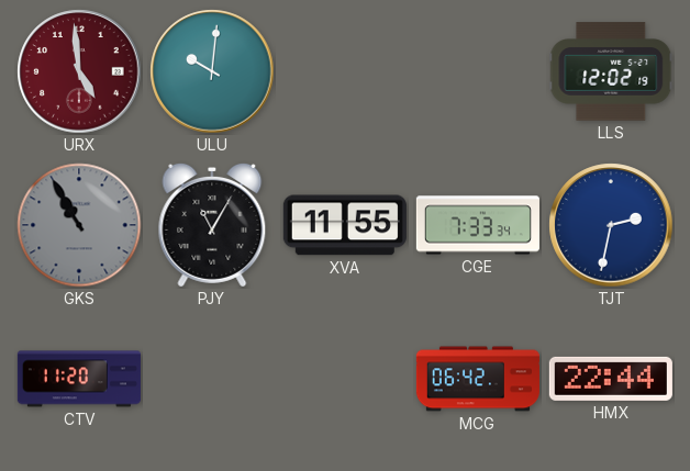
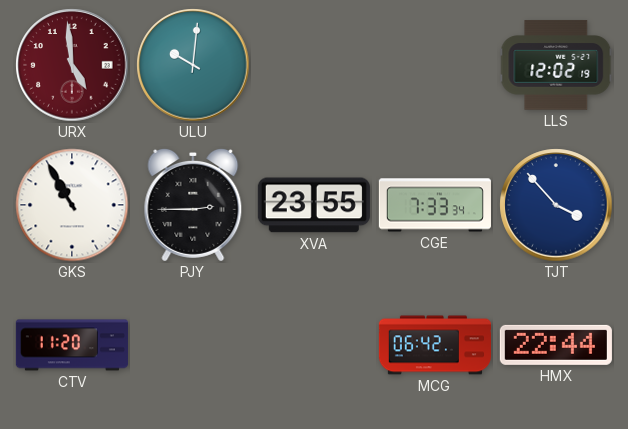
GKS dial: grey -> white (72, 205)
PJY: 11:05 -> 2:45 (193, 205)
XVA: 11:55 -> 23:55 (314, 205)
TJT: 2:32 -> 3:53 (556, 205)
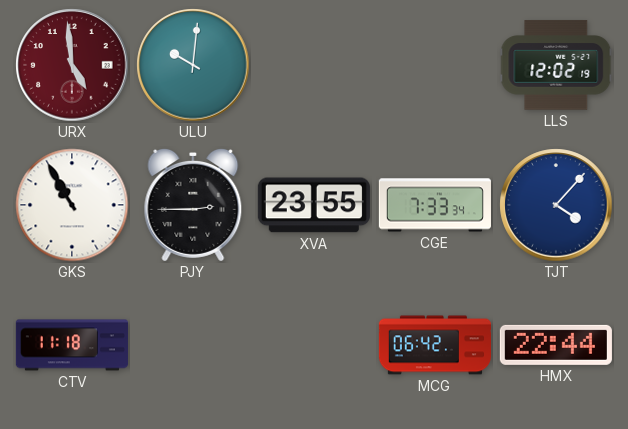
TJT: 3:53 -> 4:07 (556, 205)
CTV: 11:20 -> 11:18 (72, 345)
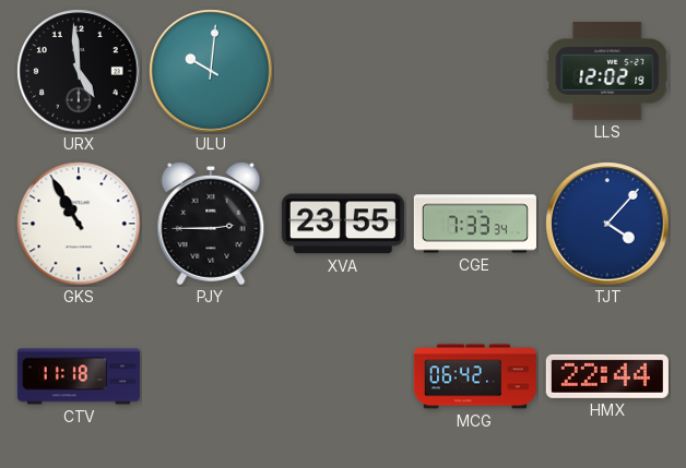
URX dial: burgundy -> black (79, 71)
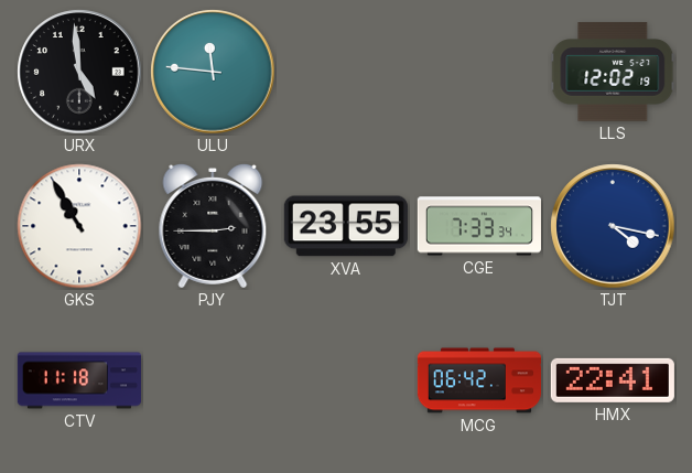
ULU: 10:01 -> 11:46 (213, 72)
TJT: 4:07 -> 4:17 (613, 226)
HMX: 22:44 -> 22:41 (613, 380)
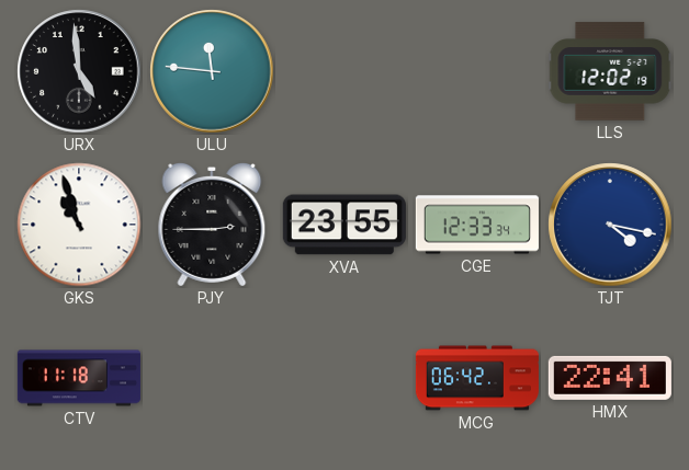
GKS: 10:55 -> 10:57 (79, 225)
CGE: 7:33 -> 12:33 (477, 225)
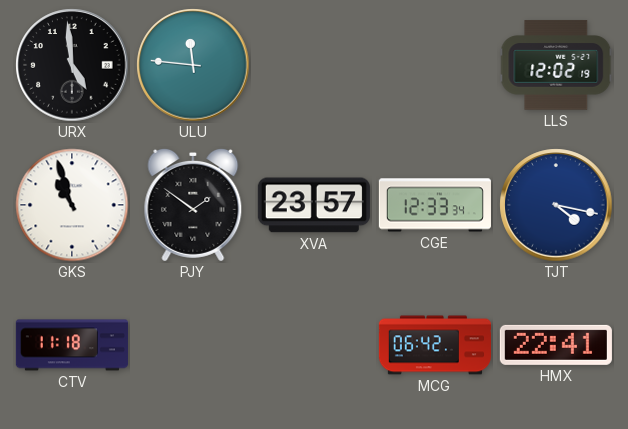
PJY: 2:45 -> 1:51 (193, 205)
XVA: 23:55 -> 23:57 (314, 205)
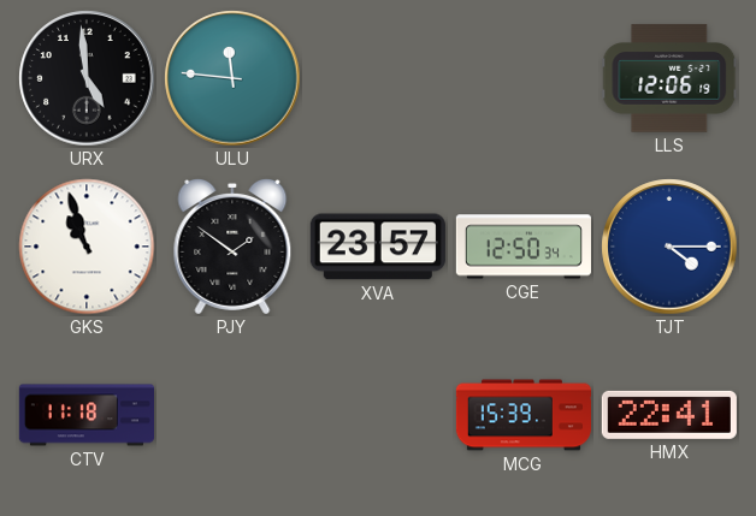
LLS: 12:02 -> 12:06 (669, 78)
CGE: 12:33 -> 12:50 (524, 247)
TJT: 4:17 -> 4:15 (669, 247)
MCG: 06:42 -> 15:39 (524, 415)
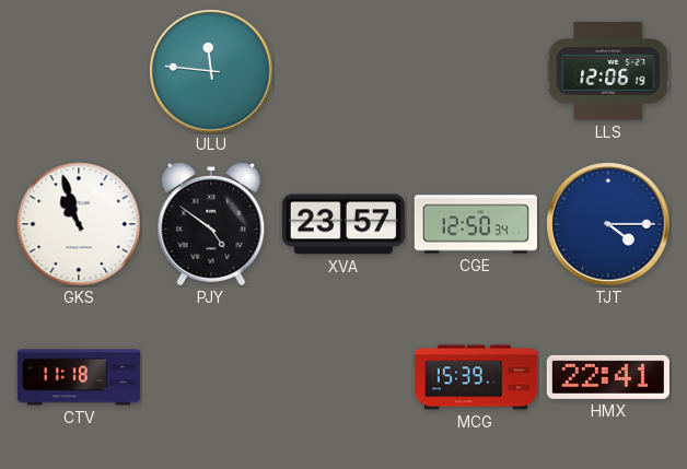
URX: 4:59 -> none (87, 78)
PJY: 1:51 -> 4:51 (211, 224)
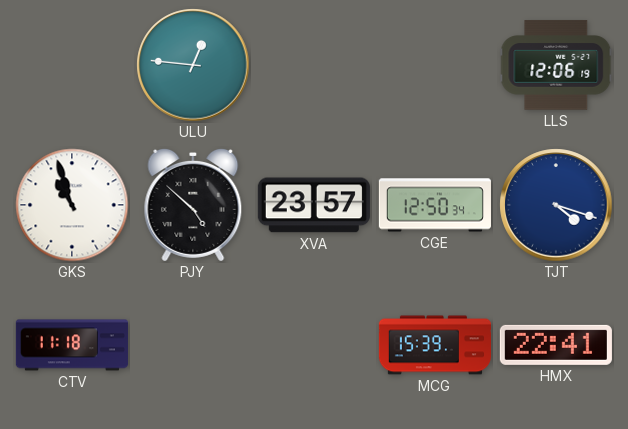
ULU: 11:46 -> 12:46 (193, 65)
PJY: 4:51 -> 4:52 (193, 205)
TJT: 4:15 -> 4:18 (556, 205)
